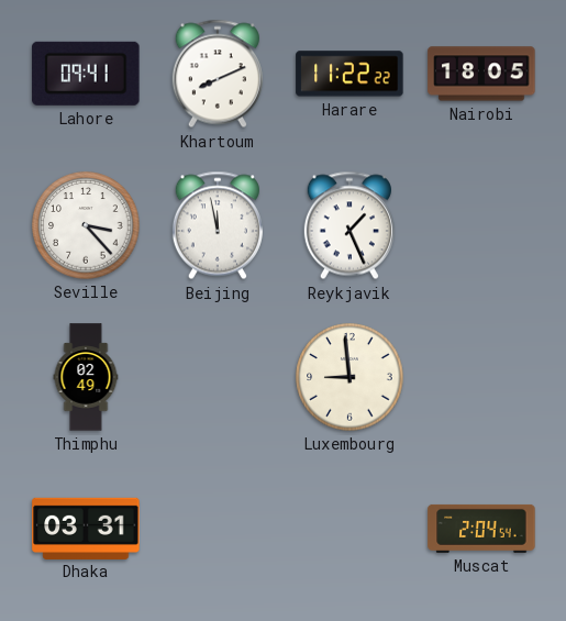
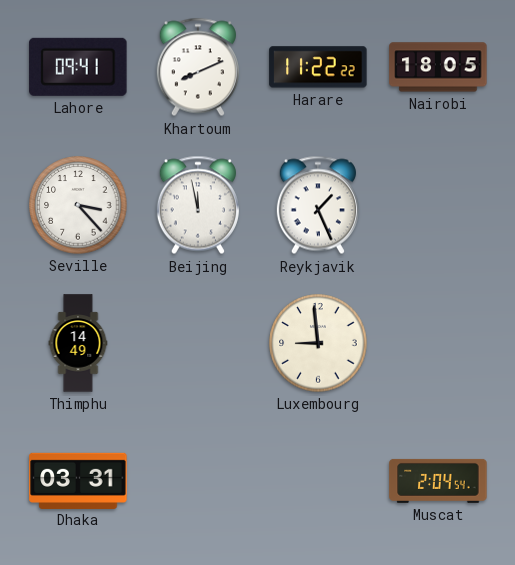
Thimphu: 02:49 -> 14:49 (78, 343)
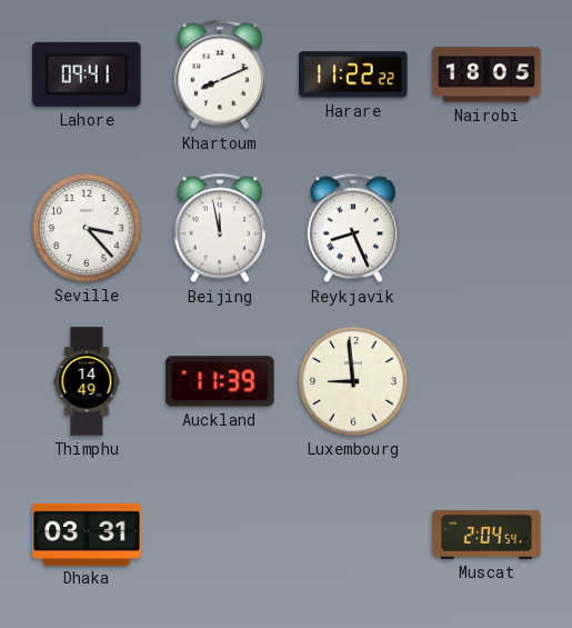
Reykjavik: 1:26 -> 8:26 (353, 228)
Auckland: none -> 11:39 (220, 381)
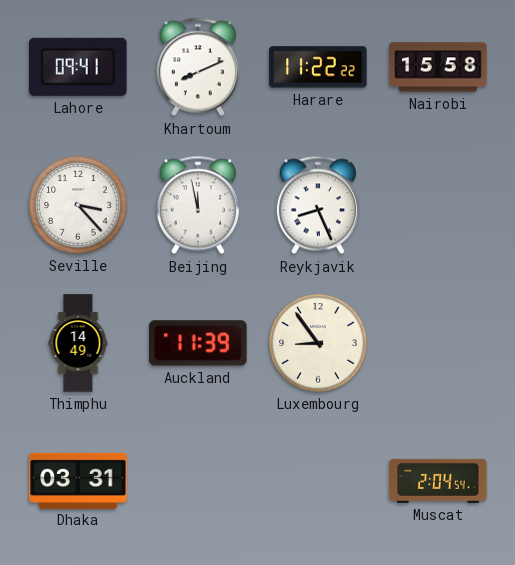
Nairobi: 18:05 -> 15:58 (438, 67)
Luxembourg: 8:59 -> 8:54 (318, 343)
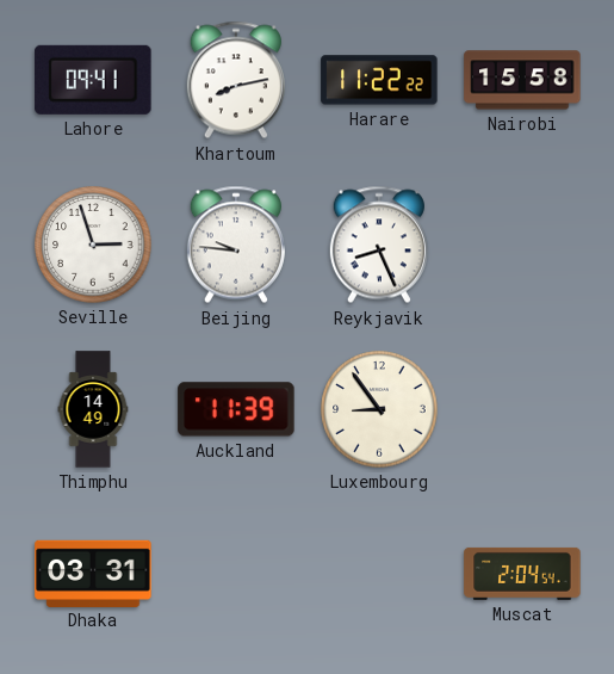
Khartoum: 8:11 -> 8:13 (236, 80)
Seville: 3:23 -> 2:57 (93, 245)
Beijing: 11:58 -> 9:46 (236, 245)
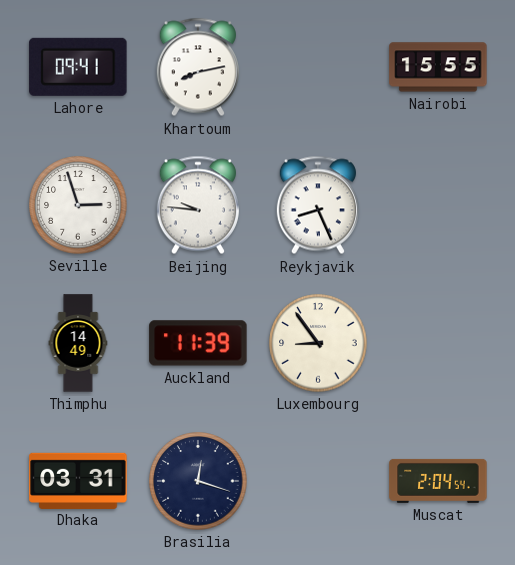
Harare: 11:22 -> none (379, 80)
Nairobi: 15:58 -> 15:55 (438, 67)
Brasilia: none -> 12:18 (198, 481)
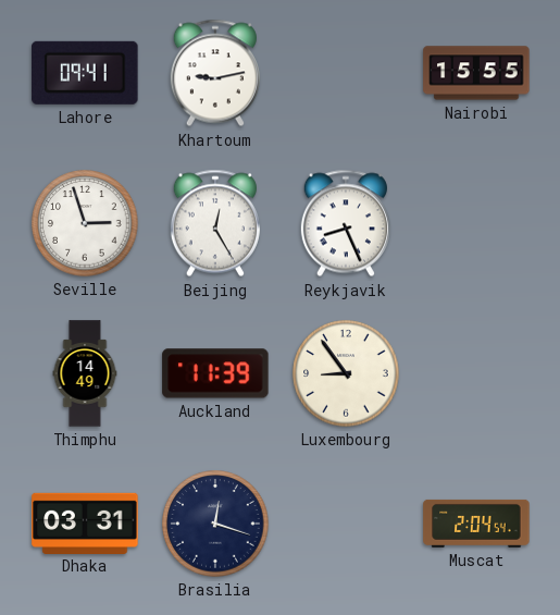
Khartoum: 8:13 -> 9:13 (215, 73)
Beijing: 9:46 -> 12:25 (215, 223)
